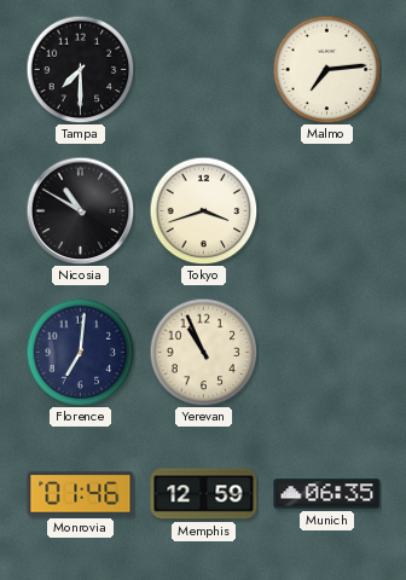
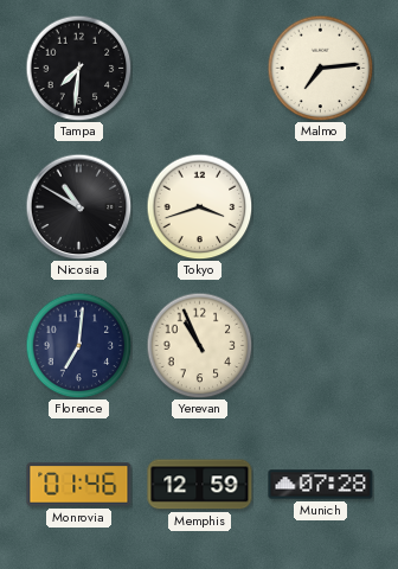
Tampa: 7:30 -> 7:31 (78, 68)
Munich: 06:35 -> 07:28 (321, 485)
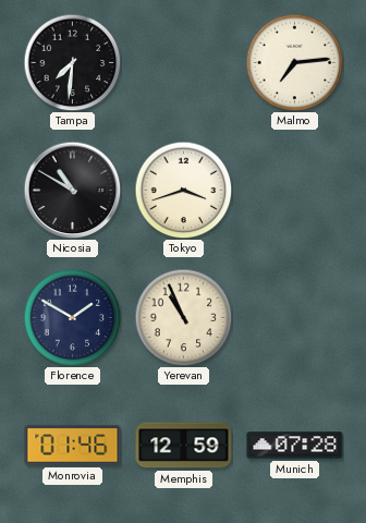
Florence: 7:01 -> 1:50 (72, 317)
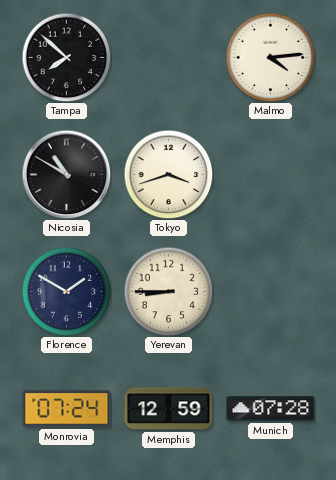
Tampa: 7:31 -> 7:52 (66, 57)
Malmo: 7:14 -> 4:14 (270, 57)
Yerevan: 10:56 -> 8:45 (168, 291)
Monrovia: 01:46 -> 07:24 (67, 409)
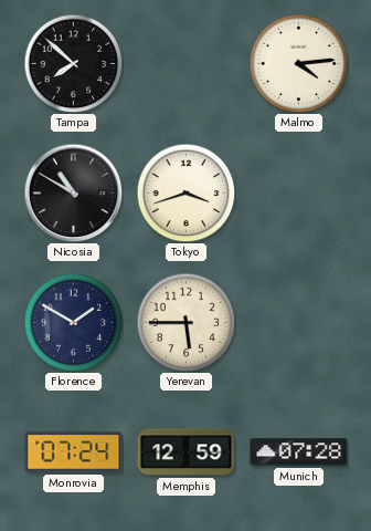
Yerevan: 8:45 -> 5:45 (185, 322)
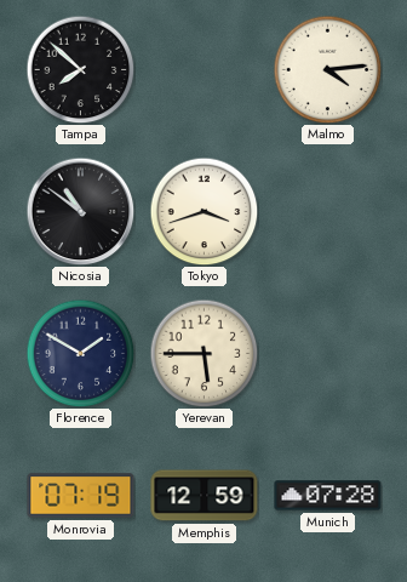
Nicosia: 10:50 -> 10:51 (80, 211)
Monrovia: 07:24 -> 07:19 (81, 496)
